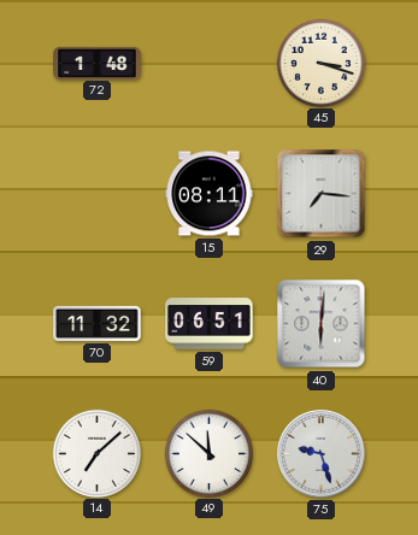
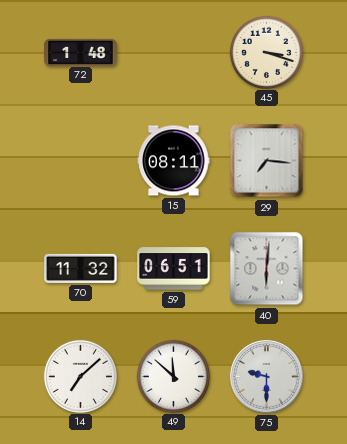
75: 9:27 -> 9:30 (267, 377)
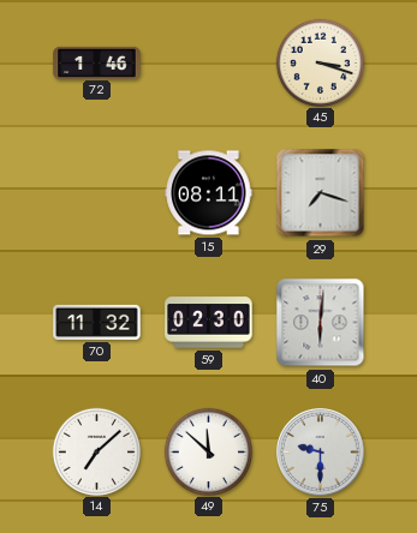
72: 1:48 -> 1:46 (97, 62)
29: 7:16 -> 7:18 (321, 193)
59: 06:51 -> 02:30 (209, 323)
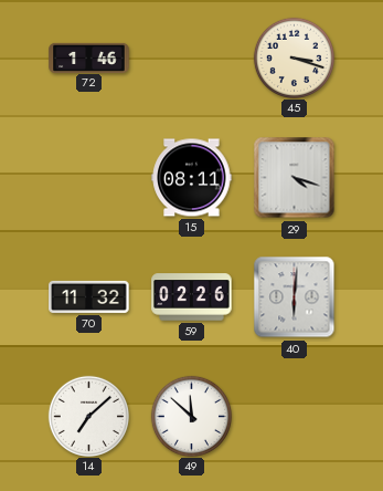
29: 7:18 -> 4:18 (295, 178)
59: 02:30 -> 02:26 (192, 297)
75: 9:30 -> none (321, 453)
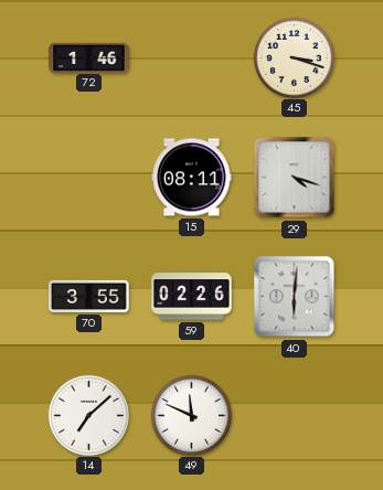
70: 11:32 -> 3:55 (89, 296)
49: 11:52 -> 11:49 (191, 415)
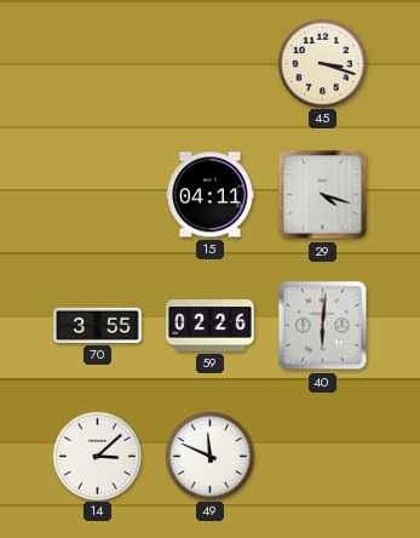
72: 1:46 -> none (89, 57)
15: 08:11 -> 04:11 (211, 195)
14: 7:08 -> 3:08 (97, 456)
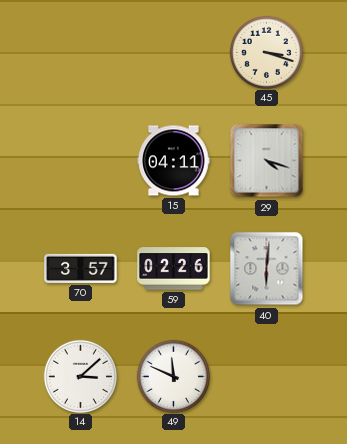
70: 3:55 -> 3:57 (81, 268)
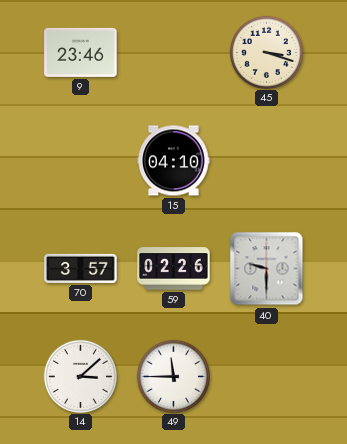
9: none -> 23:46 (81, 52)
15: 04:11 -> 04:10 (174, 161)
29: 4:18 -> none (267, 161)
40: 6:01 -> 9:30 (267, 269)
49: 11:49 -> 11:45 (173, 376)
